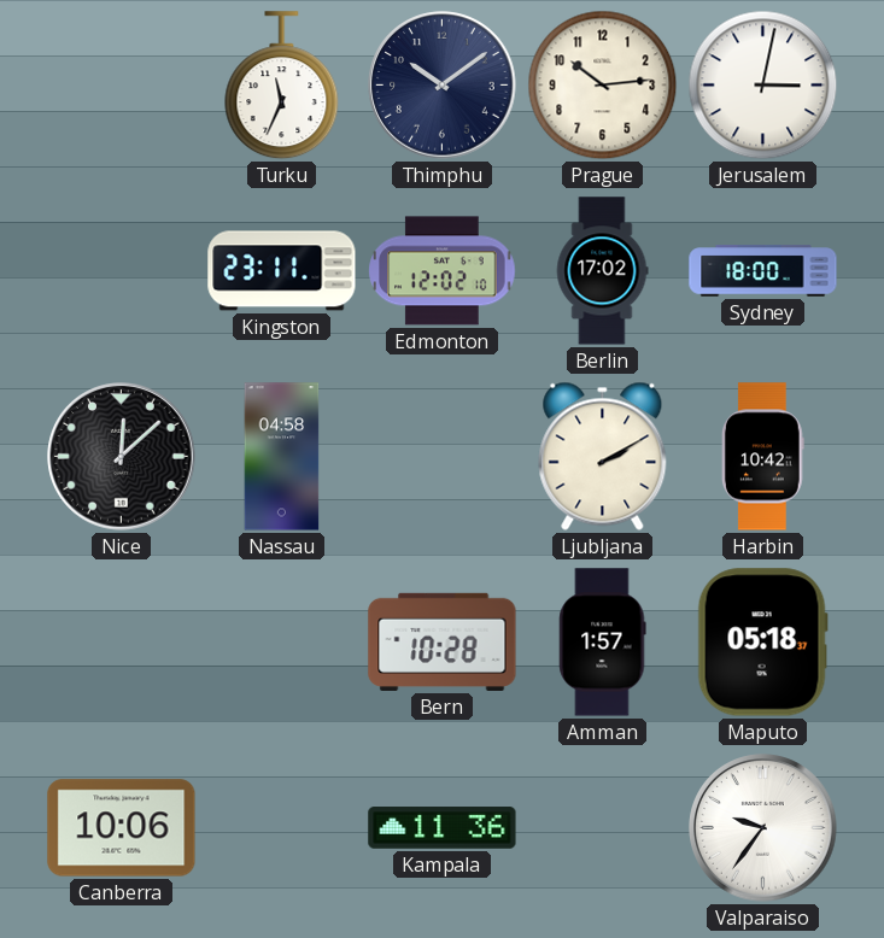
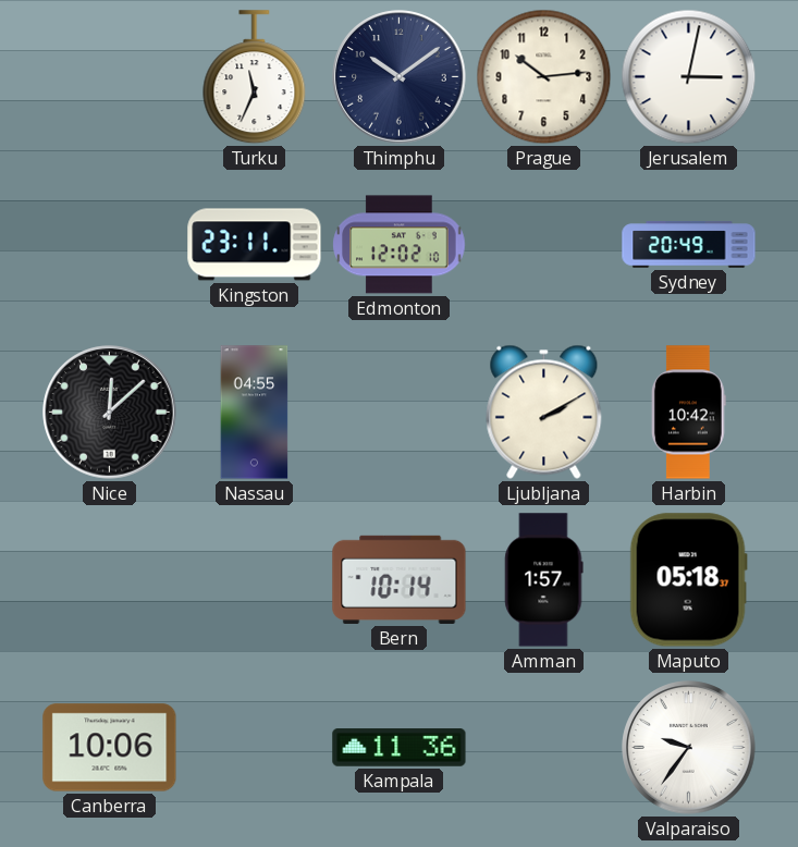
Berlin: 17:02 -> none (602, 271)
Sydney: 18:00 -> 20:49 (689, 245)
Nassau: 04:58 -> 04:55 (255, 413)
Bern: 10:28 -> 10:14 (400, 579)
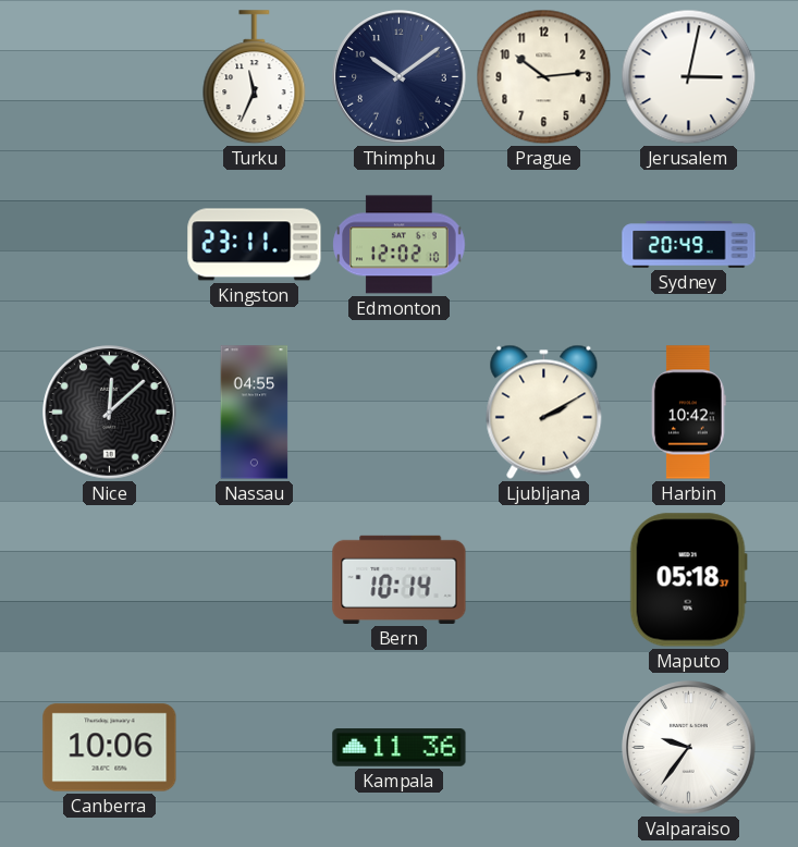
Amman: 1:57 -> none (544, 580)
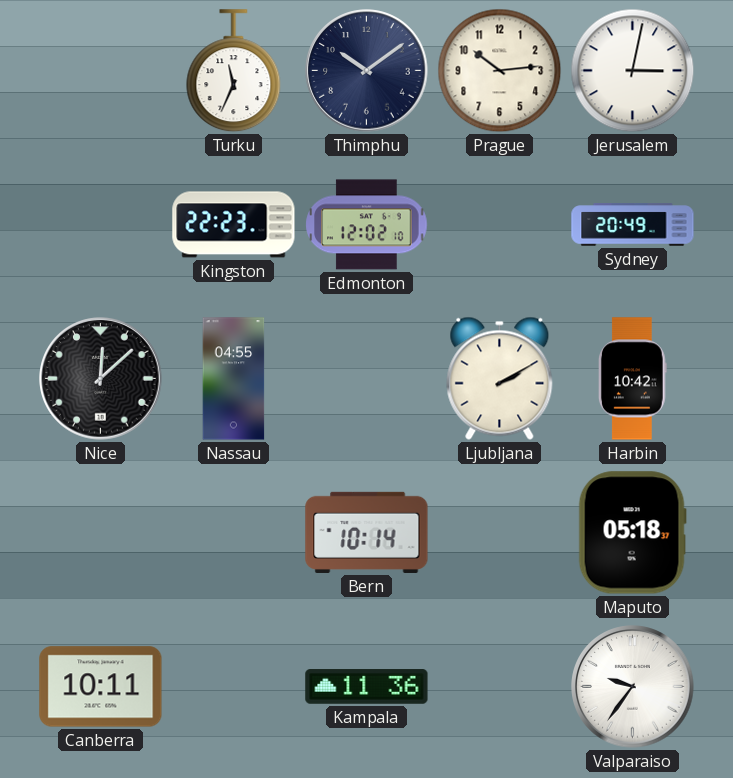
Kingston: 23:11 -> 22:23 (234, 225)
Canberra: 10:06 -> 10:11 (101, 687)
